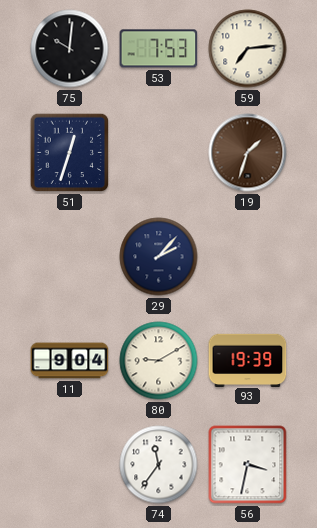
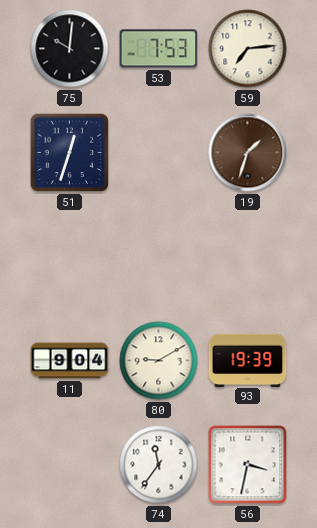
29: 2:07 -> none (159, 257)
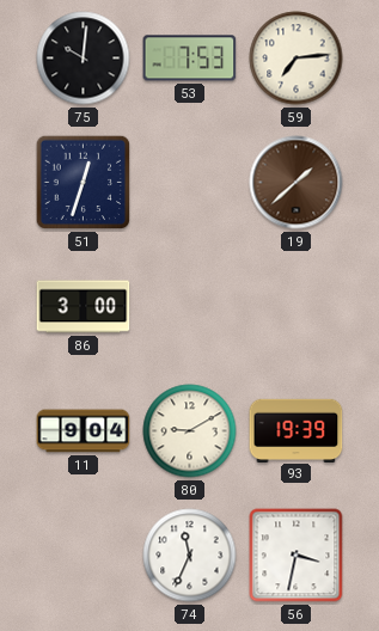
19: 1:33 -> 1:38 (297, 183)
86: none -> 3:00 (84, 307)
74: 11:36 -> 11:34 (190, 556)
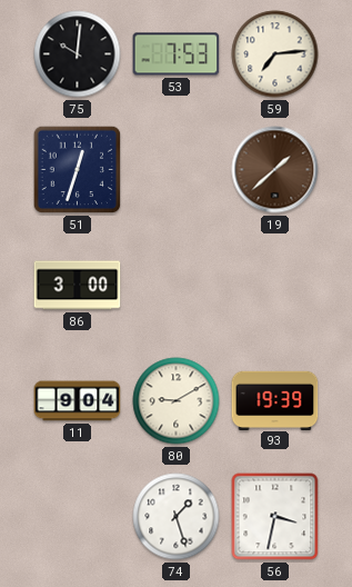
74: 11:34 -> 1:27 (177, 517)
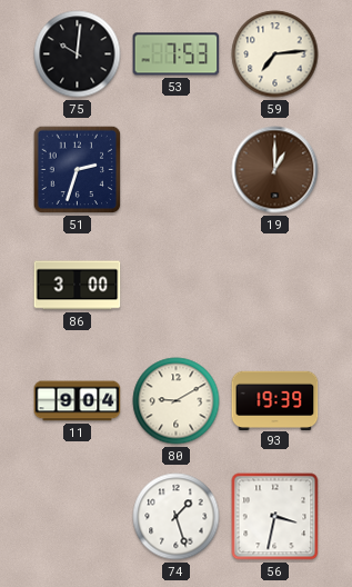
51: 12:33 -> 2:33 (78, 170)
19: 1:38 -> 1:00 (275, 170)
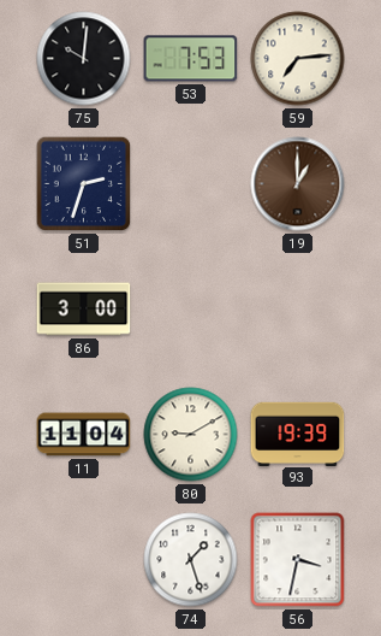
11: 9:04 -> 11:04 (84, 435)
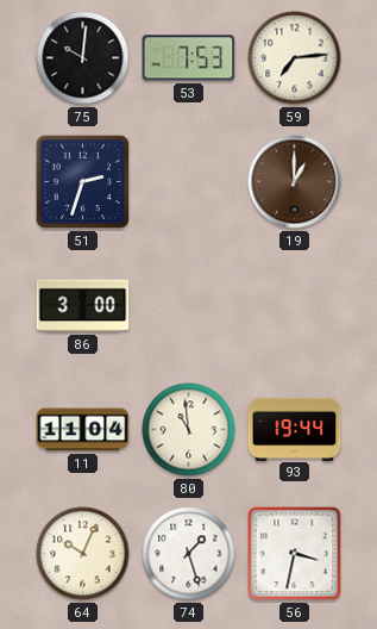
80: 9:10 -> 10:59 (189, 430)
93: 19:39 -> 19:44 (295, 429)
64: none -> 10:04 (83, 554)
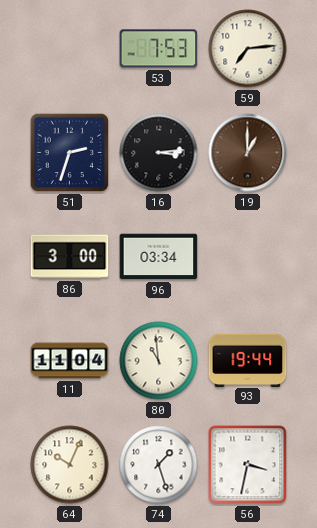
75: 10:01 -> none (83, 58)
16: none -> 3:14 (159, 153)
96: none -> 03:34 (159, 257)
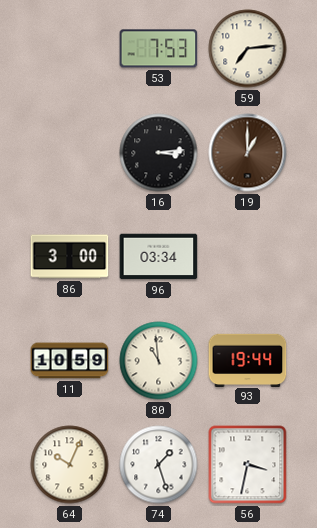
51: 2:33 -> none (70, 153)
11: 11:04 -> 10:59 (70, 361)
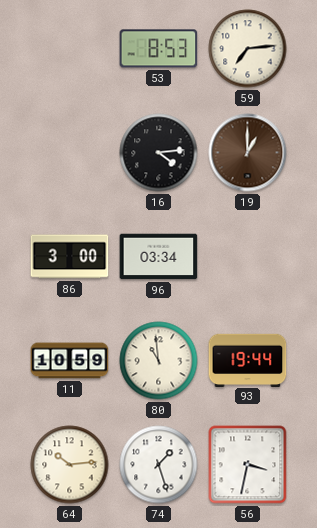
53: 7:53 -> 8:53 (159, 49)
16: 3:14 -> 4:14 (159, 153)
64: 10:04 -> 10:14 (70, 465)
